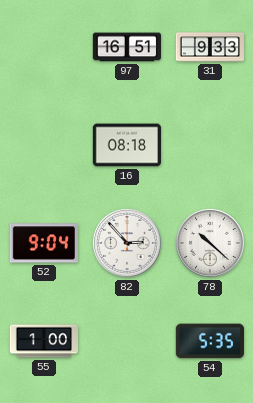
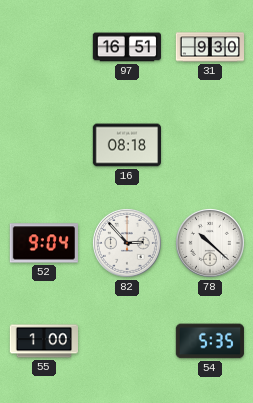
31: 9:33 -> 9:30 (209, 47)
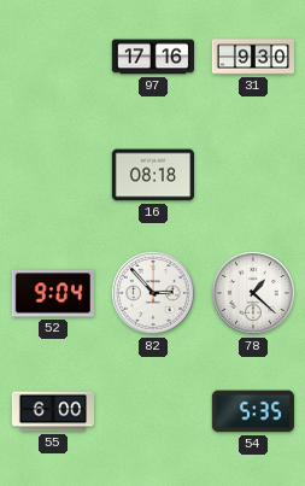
97: 16:51 -> 17:16 (152, 57)
78: 10:22 -> 1:22 (253, 293)
55: 1:00 -> 6:00 (52, 411)
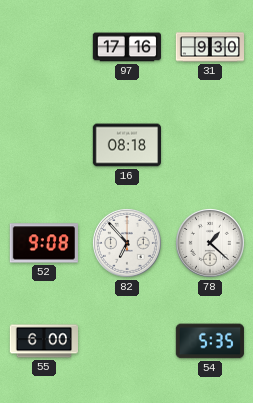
52: 9:04 -> 9:08 (44, 243)
82: 2:53 -> 6:53 (127, 243)
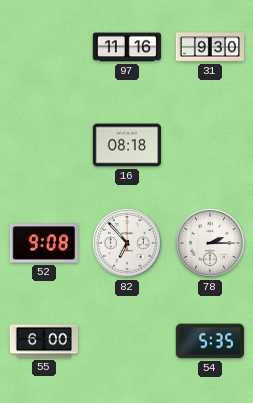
97: 17:16 -> 11:16 (126, 47)
78: 1:22 -> 2:15 (210, 243)
